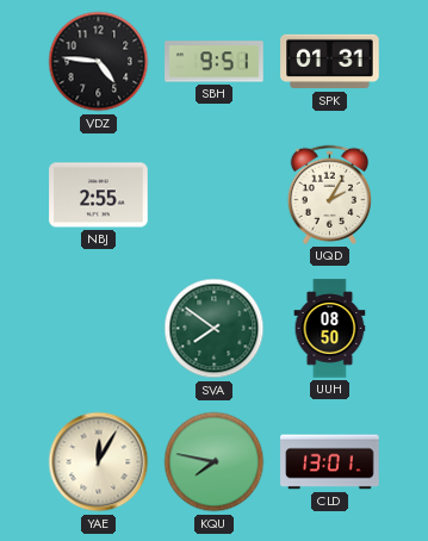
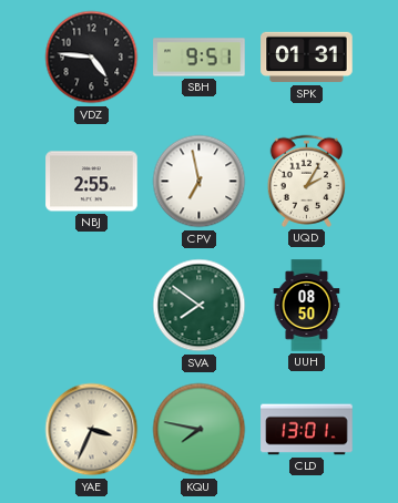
CPV: none -> 6:58 (200, 182)
YAE: 12:05 -> 3:34 (92, 430)
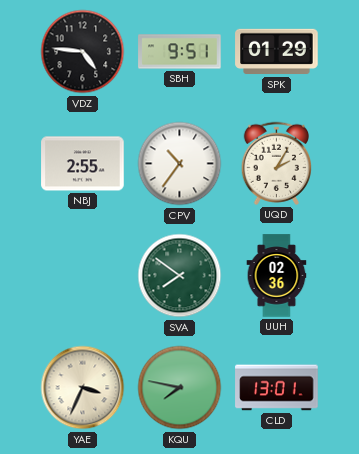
SPK: 01:31 -> 01:29 (277, 52)
CPV: 6:58 -> 10:36 (180, 164)
UUH: 08:50 -> 02:36 (277, 276)
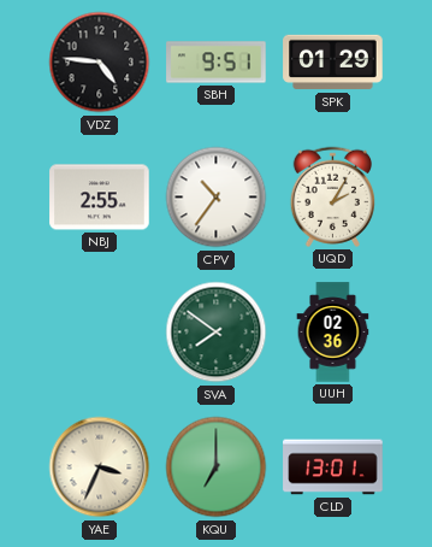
KQU: 7:47 -> 7:00 (217, 467)
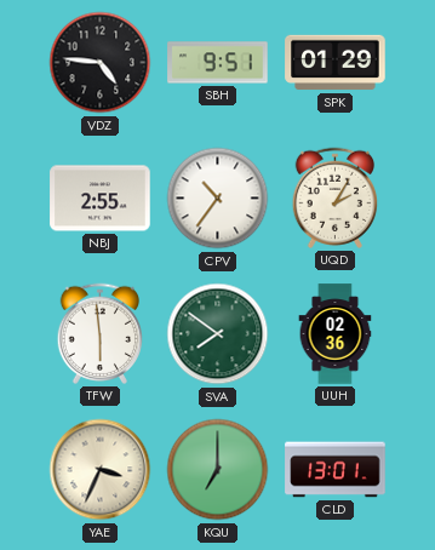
TFW: none -> 5:59 (99, 333)
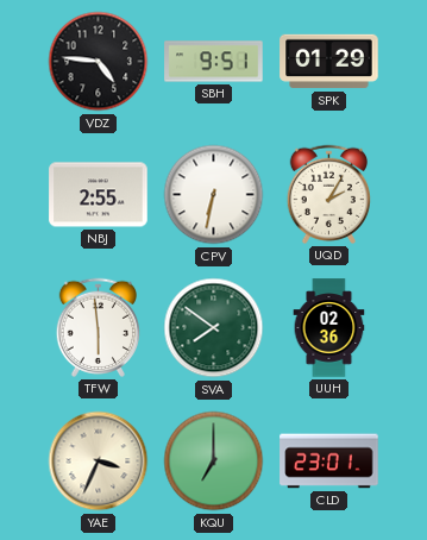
CPV: 10:36 -> 6:32 (214, 195)
CLD: 13:01 -> 23:01 (329, 461)
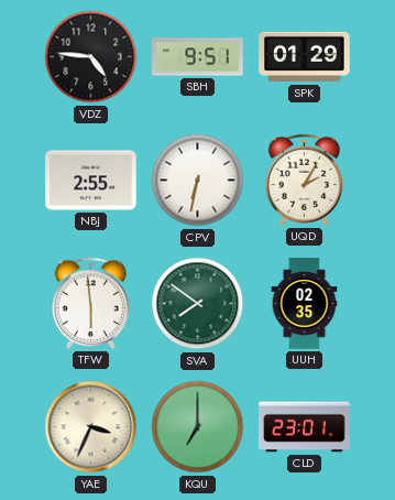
UUH: 02:36 -> 02:35 (305, 304)
